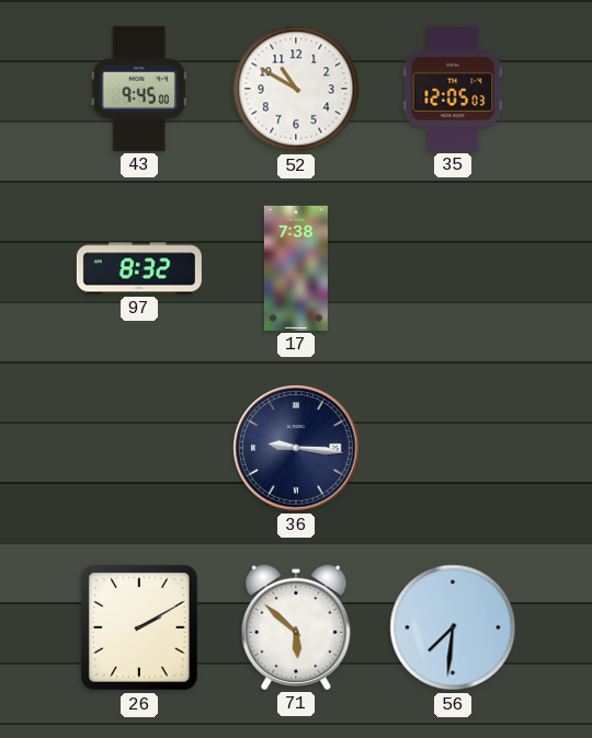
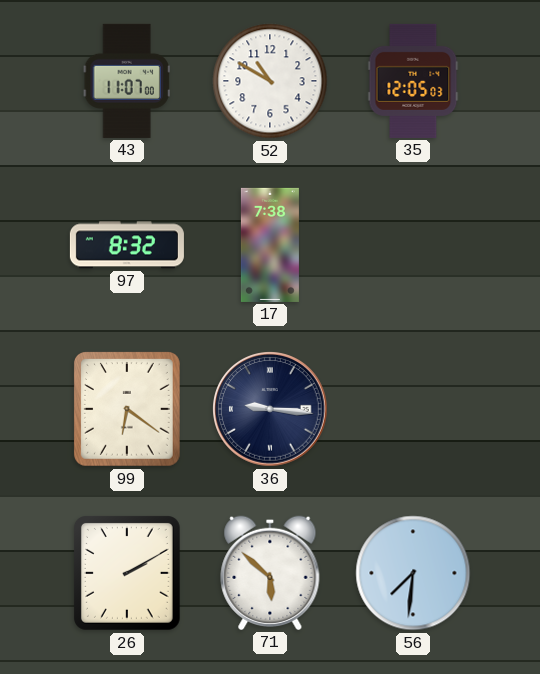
43: 9:45 -> 11:07 (127, 81)
99: none -> 6:21 (127, 410)
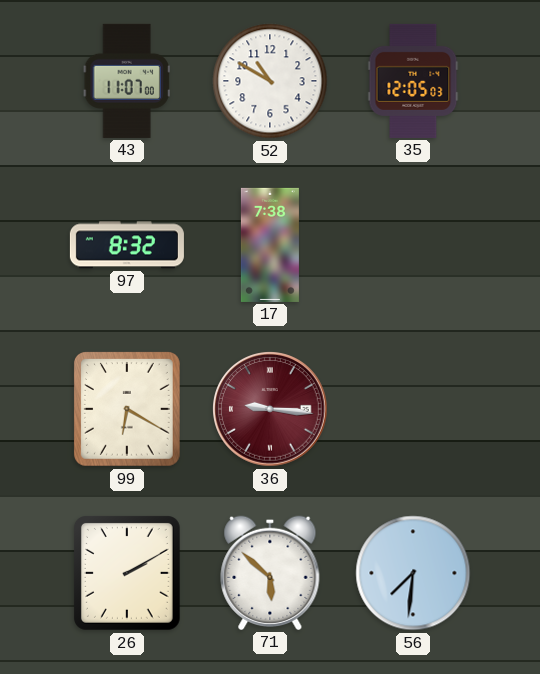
99: 6:21 -> 6:20 (127, 410)
36 dial: navy -> burgundy (270, 409)
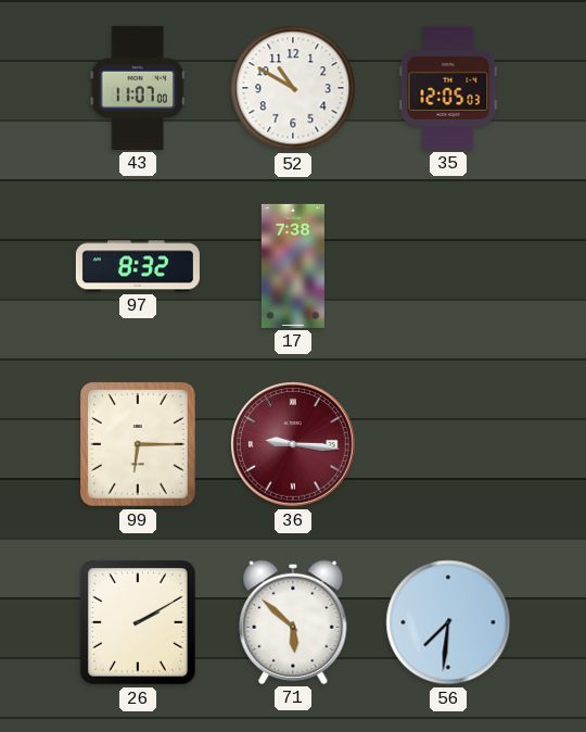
99: 6:20 -> 6:15 (138, 445)
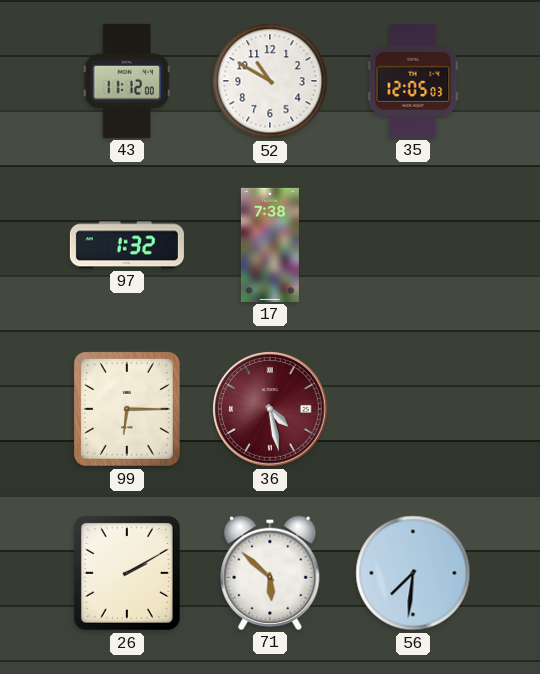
43: 11:07 -> 11:12 (127, 81)
97: 8:32 -> 1:32 (127, 245)
36: 9:16 -> 4:28 (270, 409)
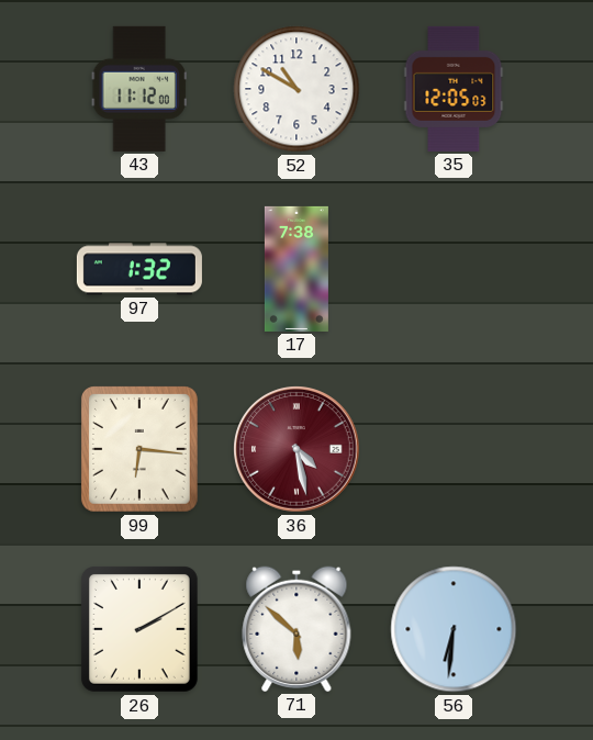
99: 6:15 -> 6:16 (139, 450)
56: 7:31 -> 6:31 (454, 629)
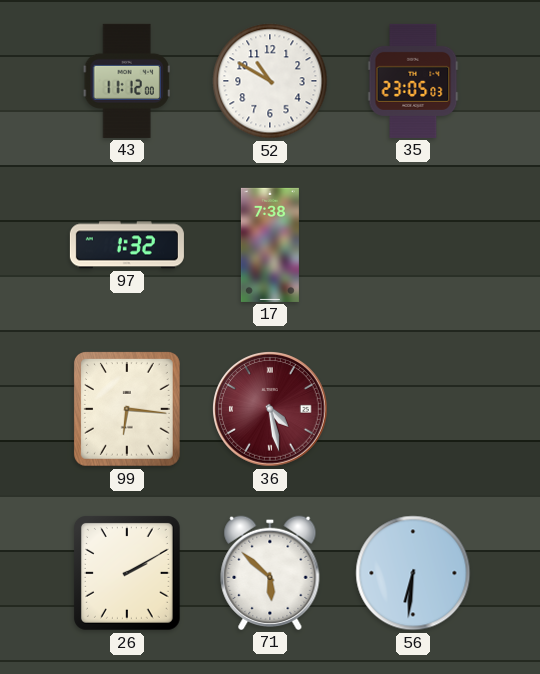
35: 12:05 -> 23:05 (413, 81)
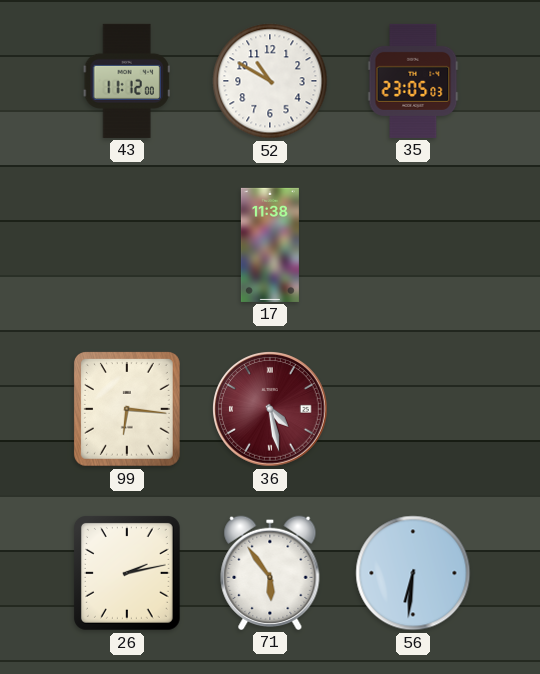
97: 1:32 -> none (127, 245)
17: 7:38 -> 11:38 (270, 245)
26: 2:10 -> 2:13 (127, 574)
71: 5:52 -> 5:54 (270, 573)
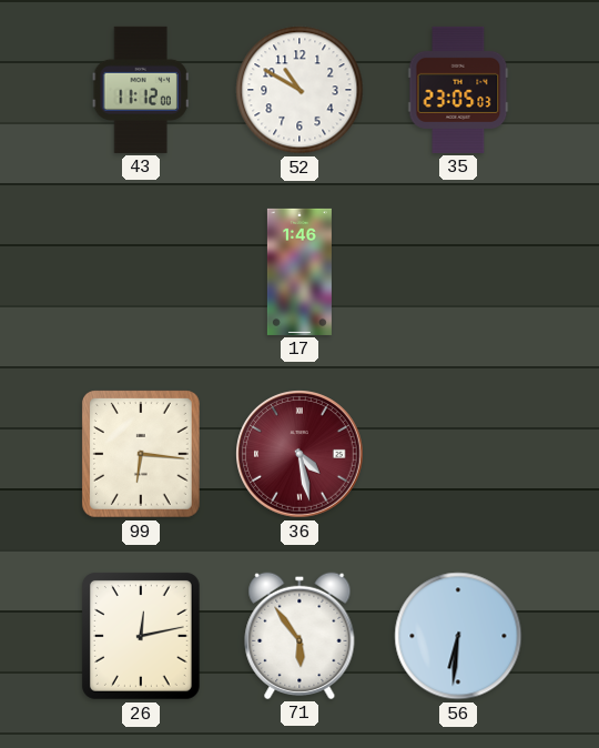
17: 11:38 -> 1:46 (299, 272)
26: 2:13 -> 12:13 (141, 637)
